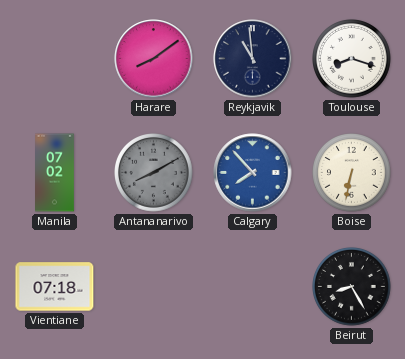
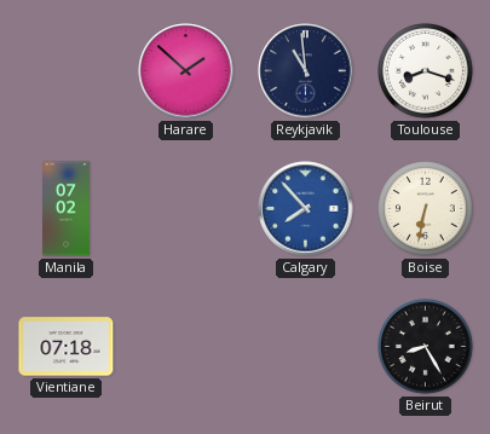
Harare: 8:09 -> 1:52 (186, 71)
Antananarivo: 8:10 -> none (154, 173)
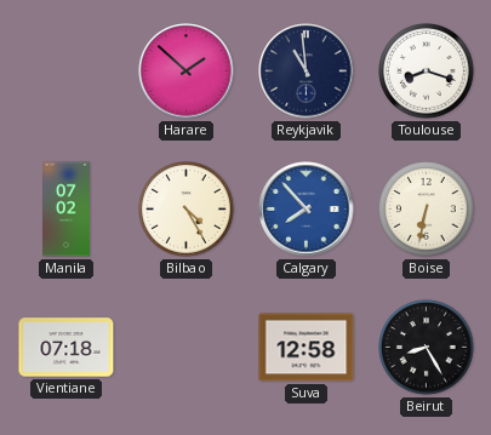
Bilbao: none -> 4:25 (187, 210)
Suva: none -> 12:58 (307, 348)
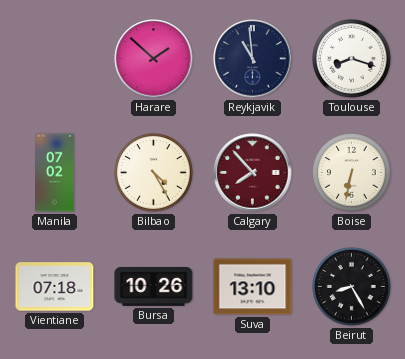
Calgary dial: blue -> burgundy (253, 173)
Bursa: none -> 10:26 (154, 286)
Suva: 12:58 -> 13:10 (253, 287)
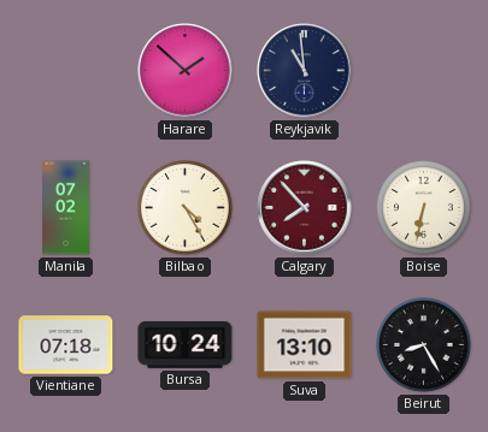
Toulouse: 8:18 -> none (352, 59)
Bursa: 10:26 -> 10:24 (186, 344)
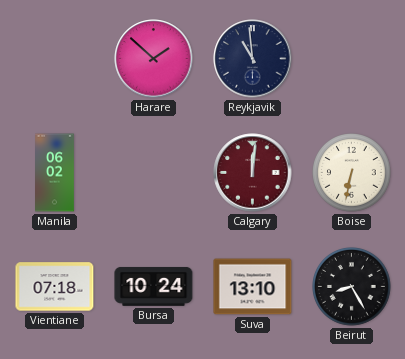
Manila: 07:02 -> 06:02 (55, 173)
Bilbao: 4:25 -> none (186, 208)
Calgary: 7:53 -> 12:01 (253, 173)
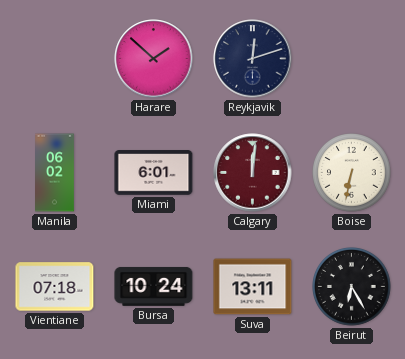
Reykjavik: 10:59 -> 12:12 (253, 59)
Miami: none -> 6:01 (154, 173)
Suva: 13:10 -> 13:11 (253, 287)
Beirut: 8:25 -> 6:25 (352, 287)
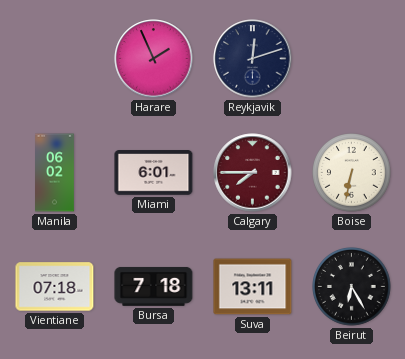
Harare: 1:52 -> 1:56 (154, 59)
Calgary: 12:01 -> 7:45 (253, 173)
Bursa: 10:24 -> 7:18 (154, 286)
